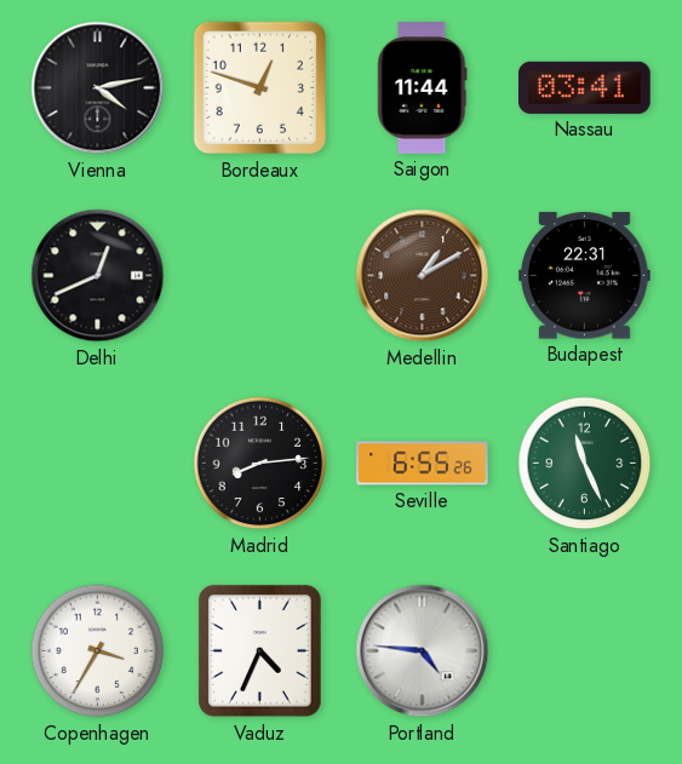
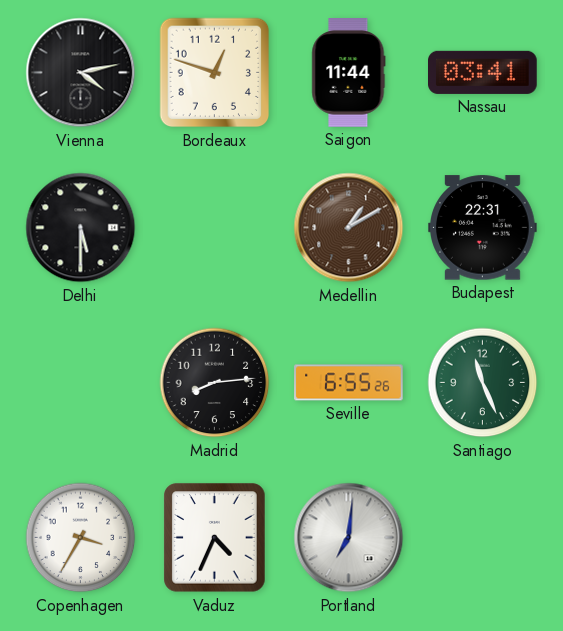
Delhi: 12:41 -> 5:30 (81, 228)
Portland: 4:46 -> 7:01 (349, 538)
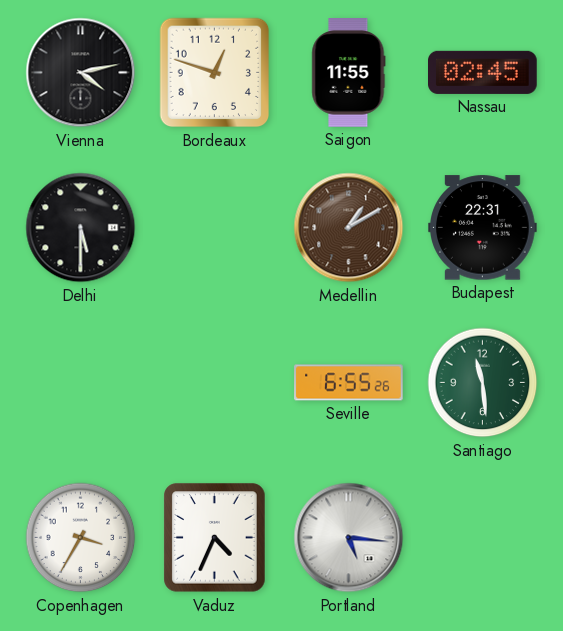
Saigon: 11:44 -> 11:55 (349, 73)
Nassau: 03:41 -> 02:45 (483, 72)
Madrid: 8:14 -> none (215, 383)
Santiago: 11:26 -> 11:29 (483, 383)
Portland: 7:01 -> 5:16 (349, 538)
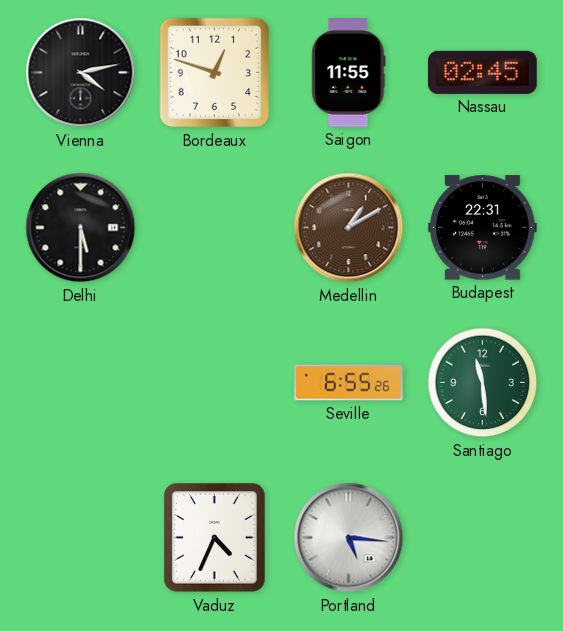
Copenhagen: 3:35 -> none (81, 538)
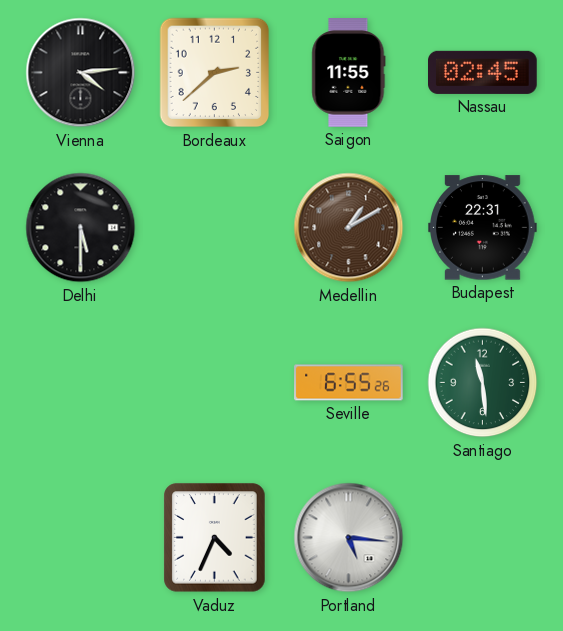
Vienna: 4:13 -> 4:14 (81, 73)
Bordeaux: 12:48 -> 2:38 (215, 73)
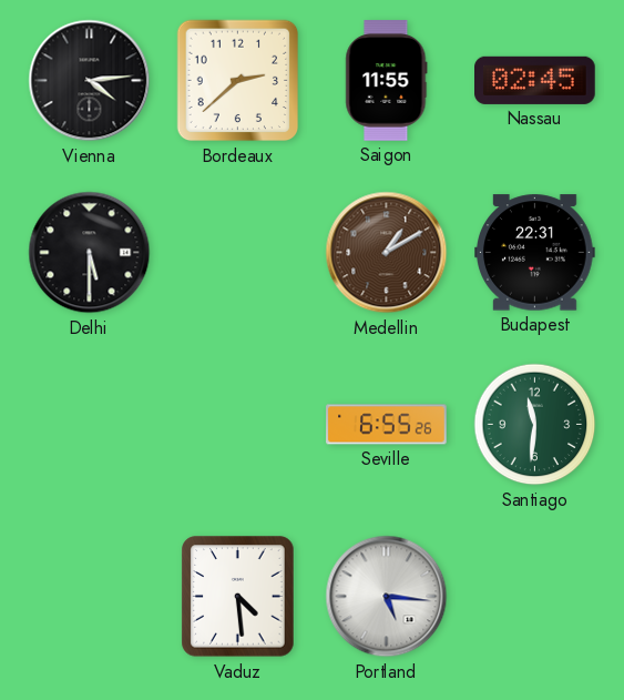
Santiago: 11:29 -> 11:31 (535, 425)
Vaduz: 4:34 -> 4:29 (238, 597)
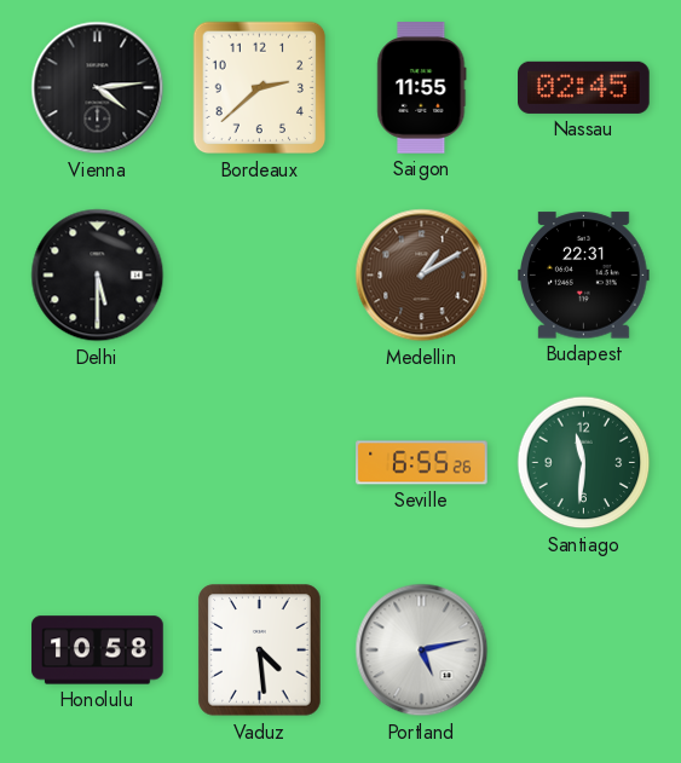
Honolulu: none -> 10:58 (98, 651)
Portland: 5:16 -> 5:13 (422, 651)
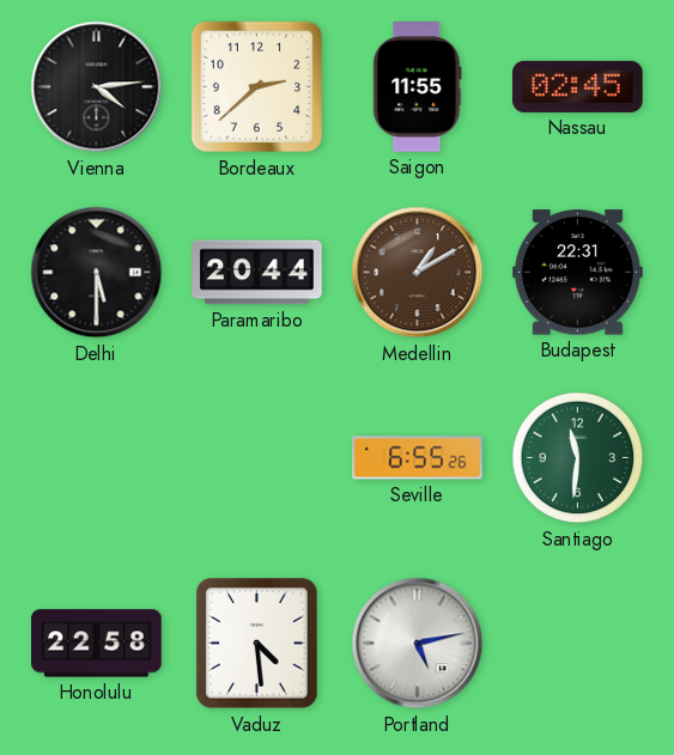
Paramaribo: none -> 20:44 (257, 273)
Honolulu: 10:58 -> 22:58 (97, 644)
